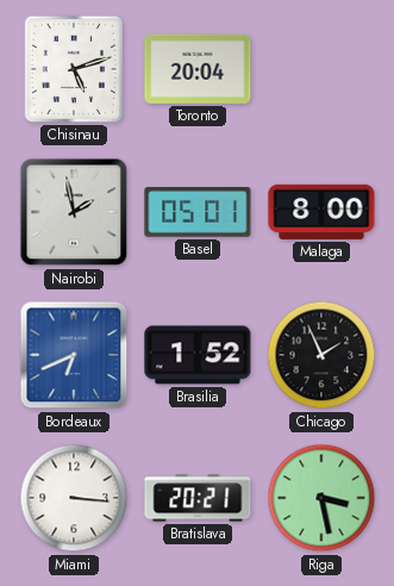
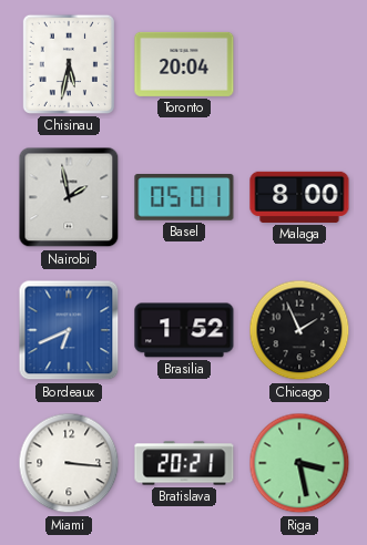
Chisinau: 5:12 -> 5:32 (69, 64)
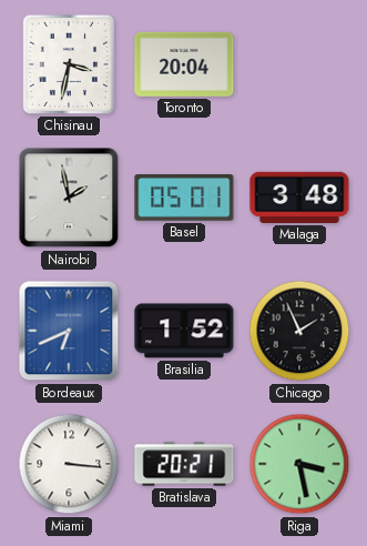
Chisinau: 5:32 -> 3:32 (69, 64)
Malaga: 8:00 -> 3:48 (299, 198)
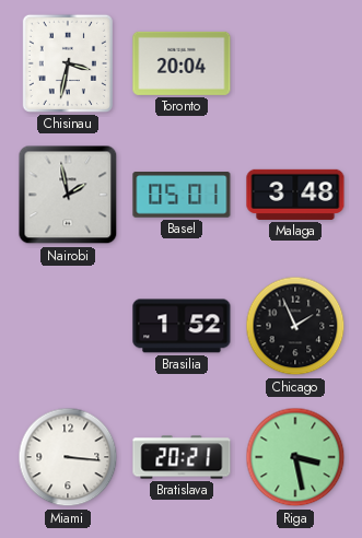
Bordeaux: 6:41 -> none (69, 331)
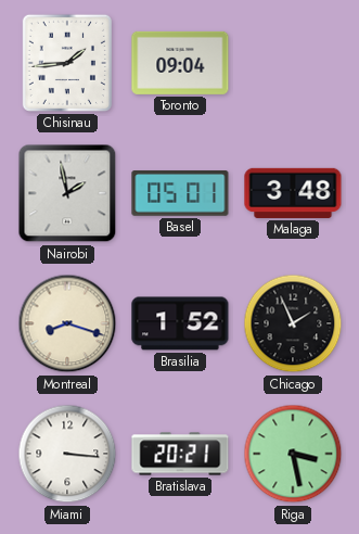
Chisinau: 3:32 -> 1:44 (67, 63)
Toronto: 20:04 -> 09:04 (180, 63)
Montreal: none -> 8:18 (67, 323)
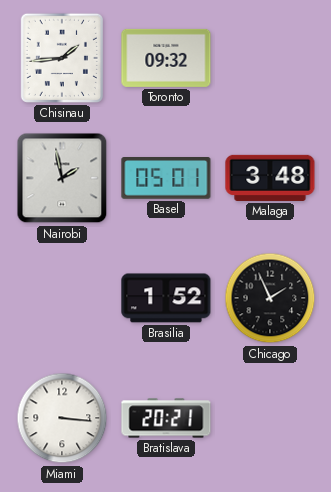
Toronto: 09:04 -> 09:32 (166, 58)
Montreal: 8:18 -> none (67, 323)
Riga: 3:28 -> none (293, 454)
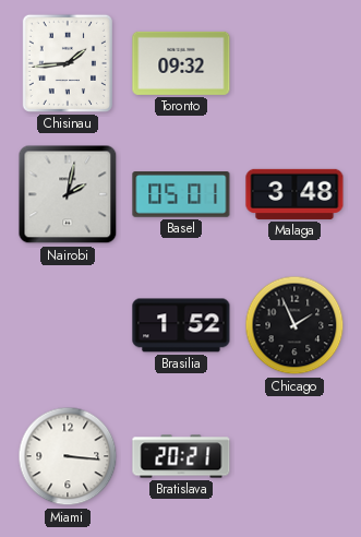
Nairobi: 1:58 -> 2:02 (68, 194)
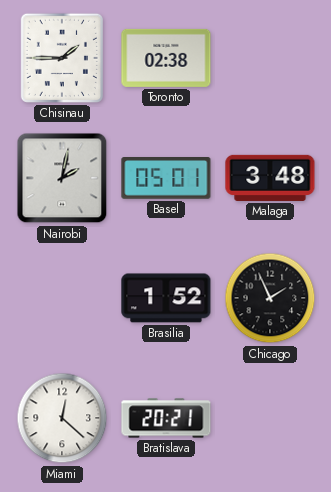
Chisinau: 1:44 -> 1:45 (62, 58)
Toronto: 09:32 -> 02:38 (166, 58)
Miami: 3:16 -> 12:22 (62, 418)
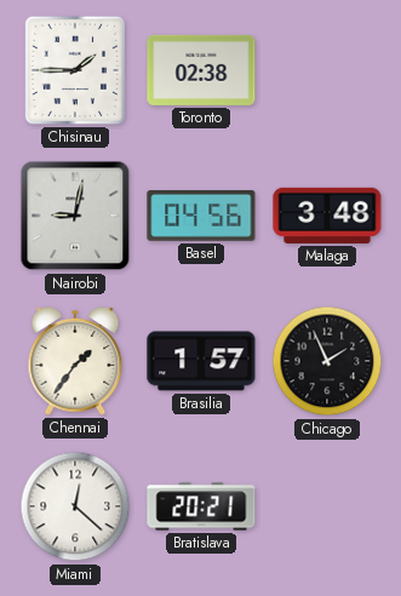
Nairobi: 2:02 -> 9:02 (75, 216)
Basel: 05:01 -> 04:56 (201, 217)
Chennai: none -> 1:36 (75, 361)
Brasilia: 1:52 -> 1:57 (201, 361)
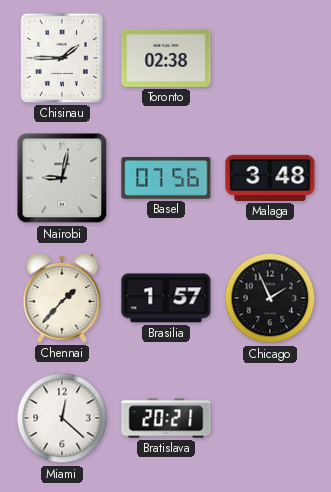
Basel: 04:56 -> 07:56 (166, 179)
Chennai: 1:36 -> 1:37 (62, 298)
